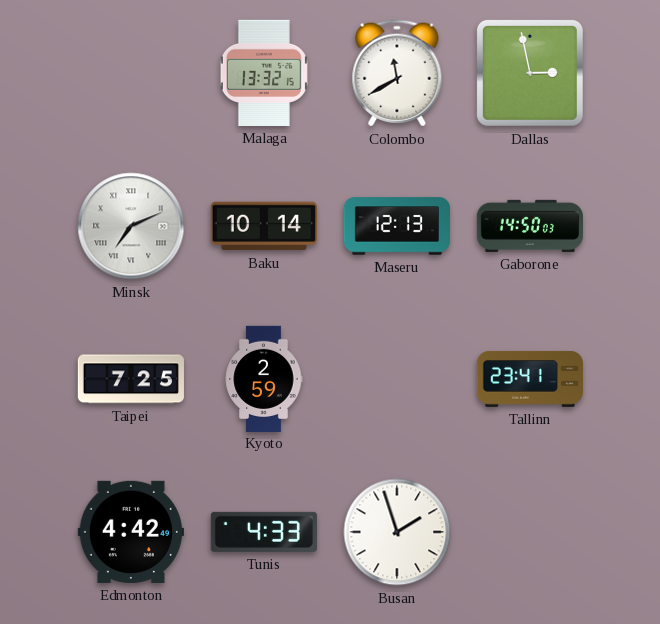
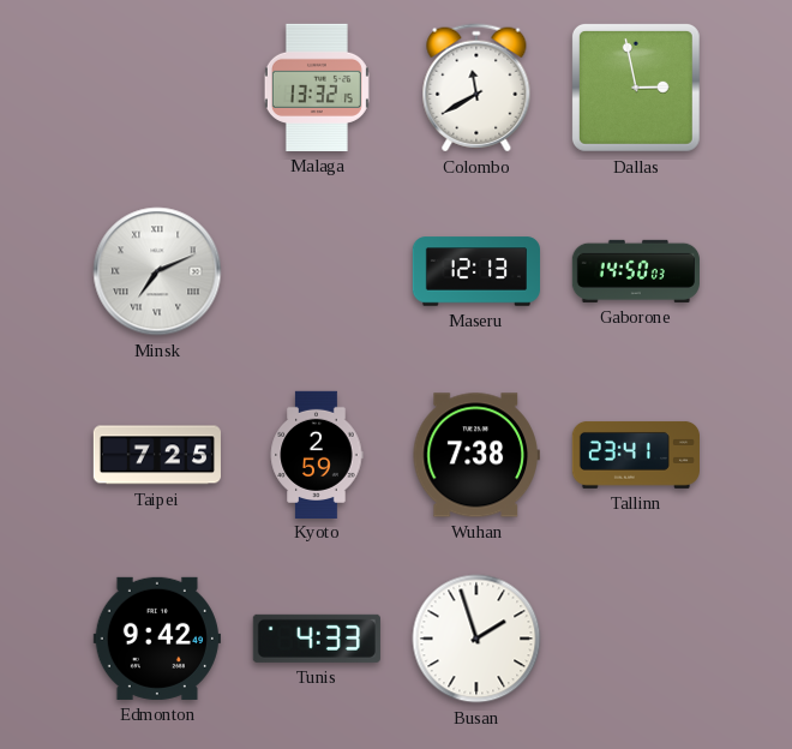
Baku: 10:14 -> none (264, 226)
Wuhan: none -> 7:38 (476, 455)
Edmonton: 4:42 -> 9:42 (157, 639)
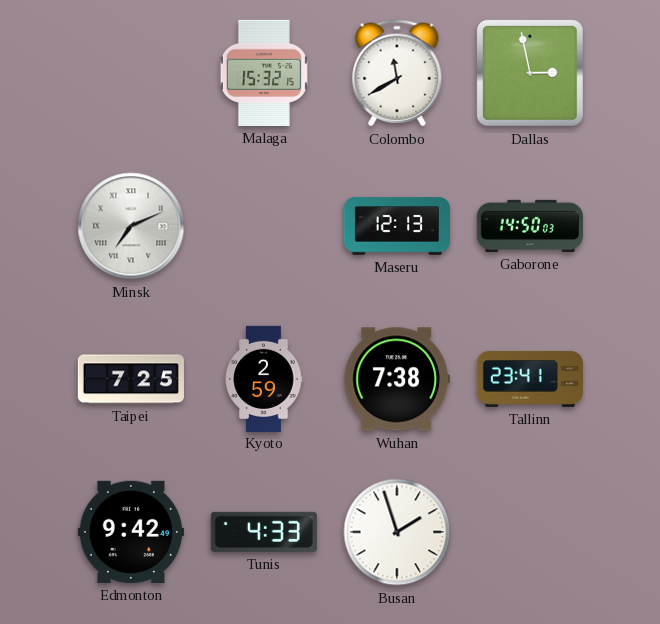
Malaga: 13:32 -> 15:32 (264, 73)
